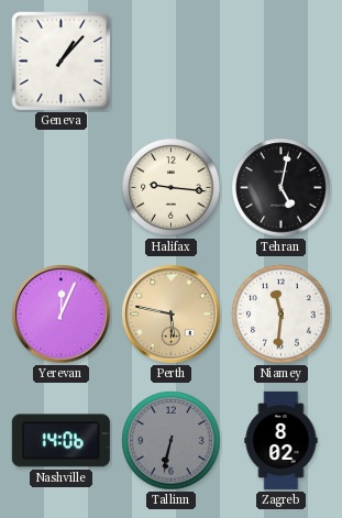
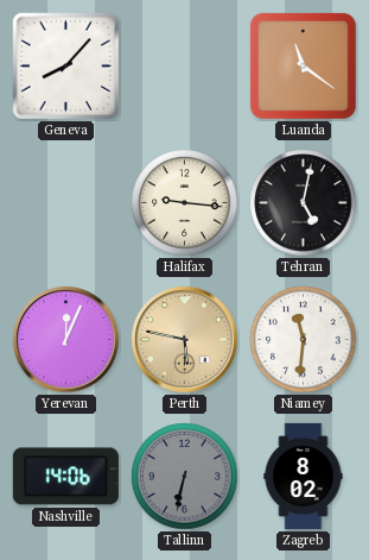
Geneva: 1:07 -> 8:07 (66, 67)
Luanda: none -> 11:21 (303, 65)
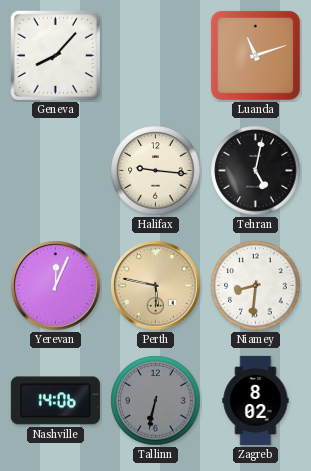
Luanda: 11:21 -> 11:12 (255, 55)
Niamey: 11:31 -> 8:31 (256, 286)
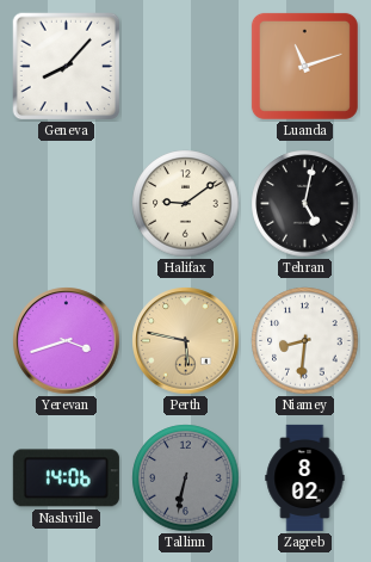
Halifax: 9:16 -> 9:09 (186, 204)
Yerevan: 12:04 -> 3:42 (67, 341)
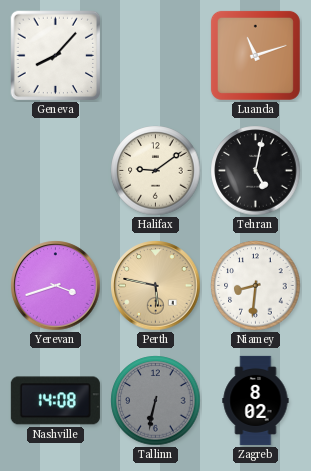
Nashville: 14:06 -> 14:08 (55, 401)
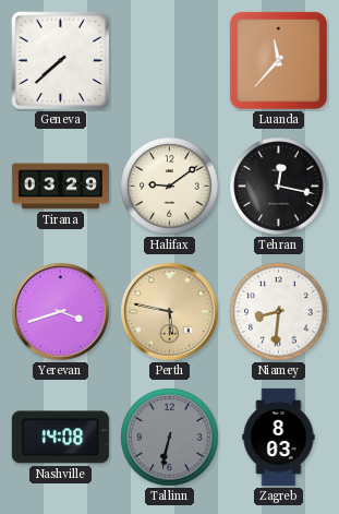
Geneva: 8:07 -> 7:38 (61, 61)
Luanda: 11:12 -> 11:37 (278, 60)
Tirana: none -> 03:29 (60, 187)
Tehran: 5:02 -> 12:17 (279, 187)
Zagreb: 8:02 -> 8:03 (279, 437)
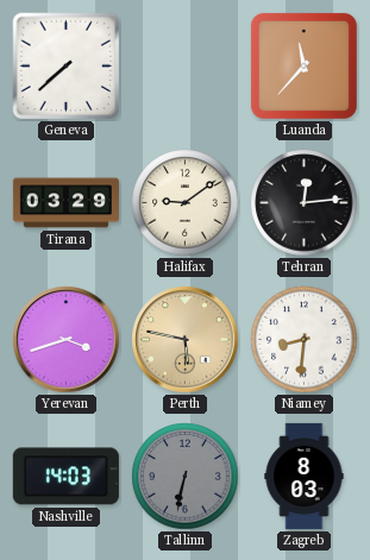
Tehran: 12:17 -> 12:14 (305, 203)
Nashville: 14:08 -> 14:03 (65, 477)
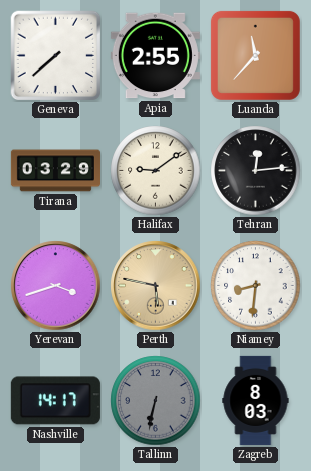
Apia: none -> 2:55 (155, 56)
Nashville: 14:03 -> 14:17 (55, 401)
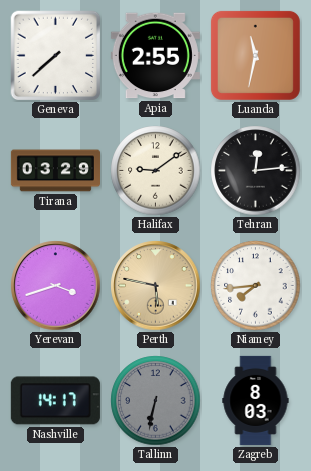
Luanda: 11:37 -> 11:32 (255, 55)
Niamey: 8:31 -> 7:44 (256, 286)
